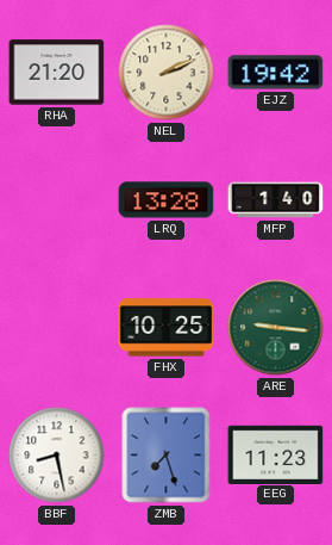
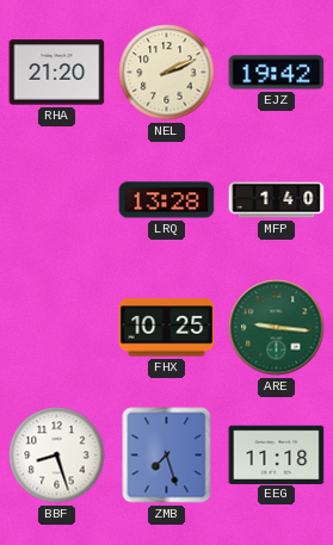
BBF: 8:28 -> 8:27 (57, 456)
EEG: 11:23 -> 11:18 (277, 454)
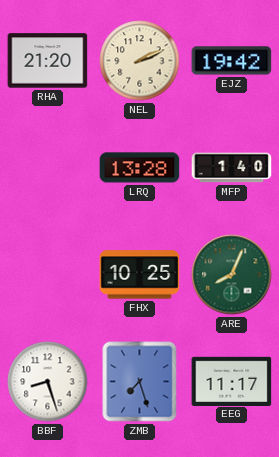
ARE: 9:16 -> 8:04 (232, 275)
EEG: 11:18 -> 11:17 (232, 381)
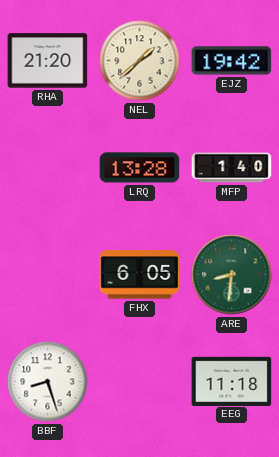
NEL: 2:11 -> 1:38 (140, 61)
FHX: 10:25 -> 6:05 (140, 275)
ARE: 8:04 -> 8:31 (232, 275)
ZMB: 7:27 -> none (140, 382)
EEG: 11:17 -> 11:18 (232, 381)
